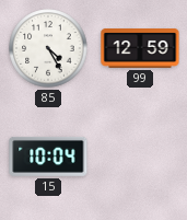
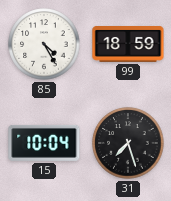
99: 12:59 -> 18:59 (128, 45)
31: none -> 7:27 (128, 143)
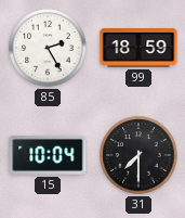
85: 4:25 -> 2:25 (48, 48)
31: 7:27 -> 7:30 (138, 155)
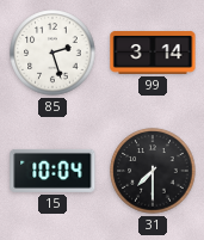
85: 2:25 -> 2:27 (52, 53)
99: 18:59 -> 3:14 (153, 54)
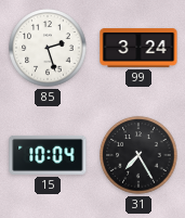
99: 3:14 -> 3:24 (138, 49)
31: 7:30 -> 7:25 (138, 155)
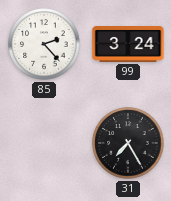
85: 2:27 -> 2:23 (44, 44)
15: 10:04 -> none (48, 155)
